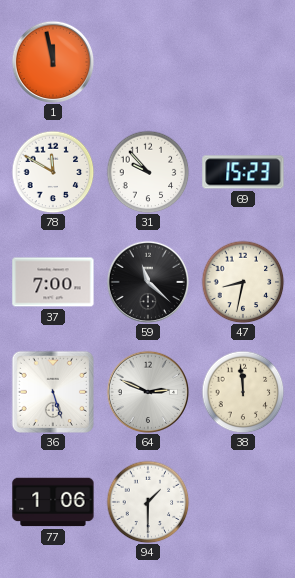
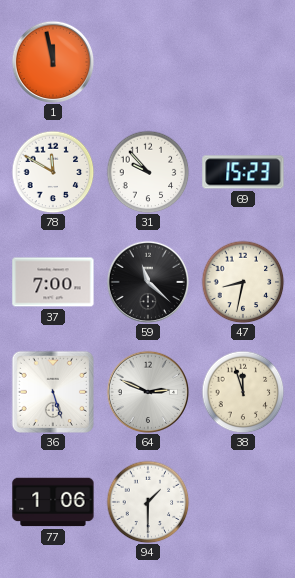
38: 11:59 -> 11:57 (243, 392)
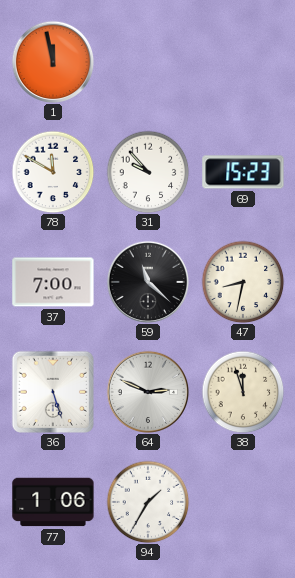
94: 1:30 -> 1:35 (148, 502)
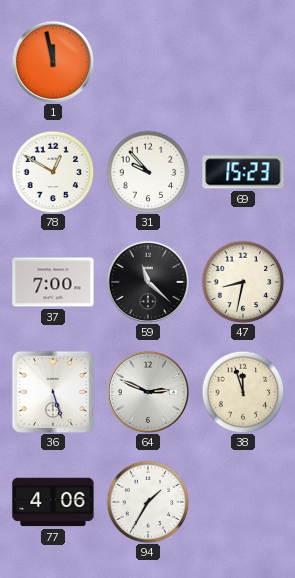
78: 11:50 -> 12:50 (53, 172)
77: 1:06 -> 4:06 (53, 502)
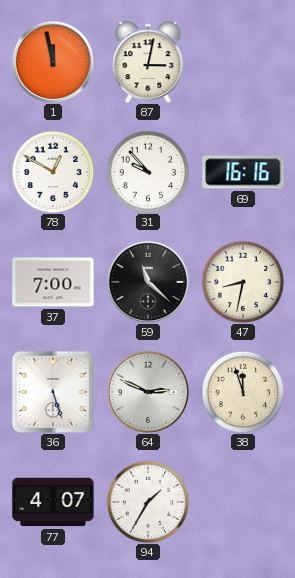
87: none -> 3:02 (148, 62)
69: 15:23 -> 16:16 (243, 172)
77: 4:06 -> 4:07 (53, 502)
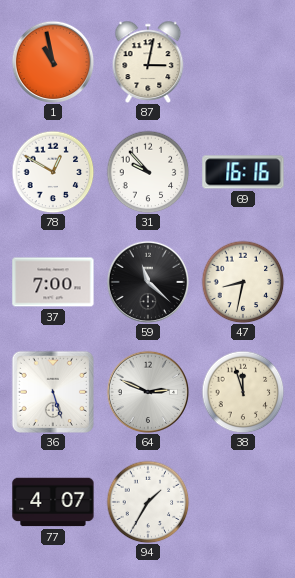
1: 11:58 -> 10:58 (53, 62)
